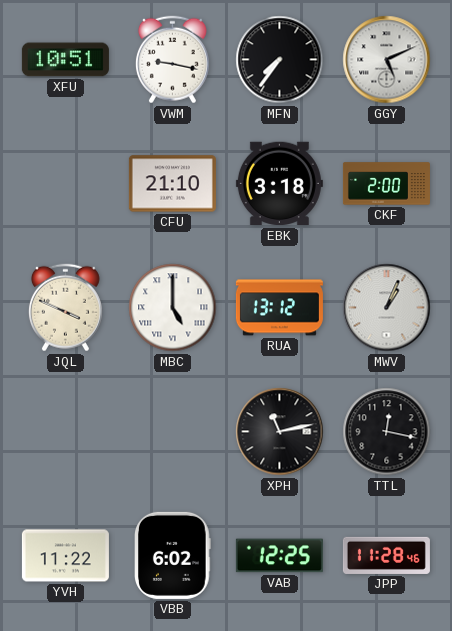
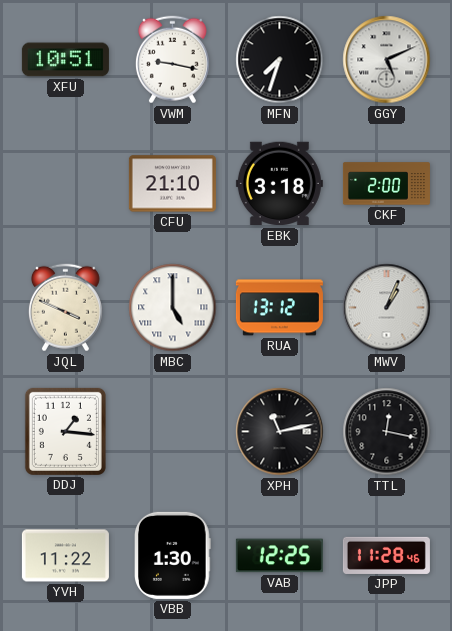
MFN: 7:36 -> 7:33 (280, 60)
DDJ: none -> 1:16 (65, 431)
VBB: 6:02 -> 1:30 (173, 555)
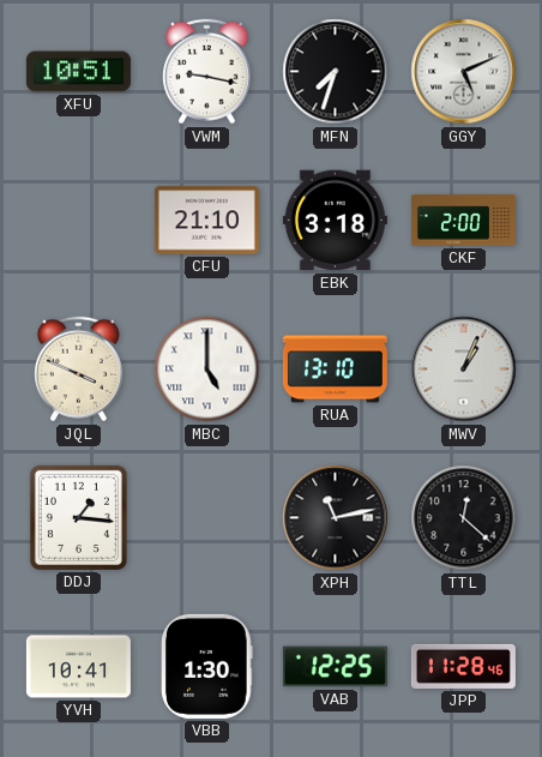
RUA: 13:12 -> 13:10 (335, 370)
TTL: 12:17 -> 12:22 (464, 518)
YVH: 11:22 -> 10:41 (78, 667)
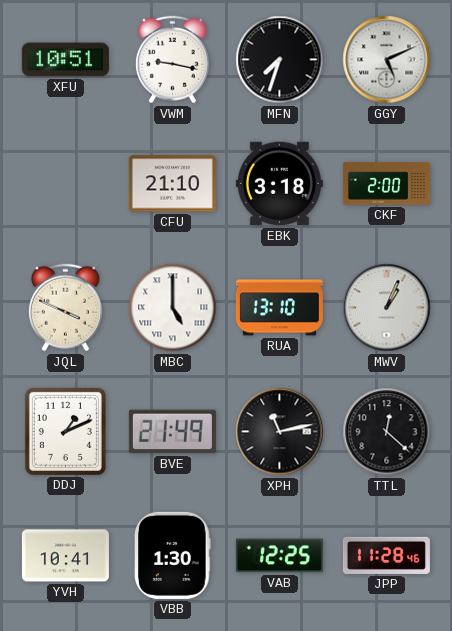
DDJ: 1:16 -> 1:11 (65, 431)
BVE: none -> 21:49 (172, 432)
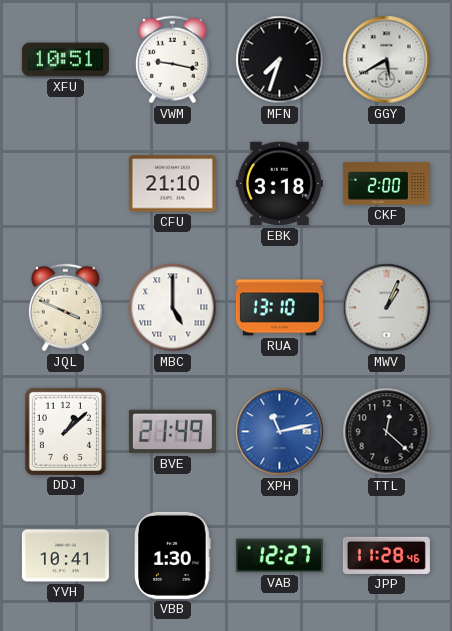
GGY: 5:11 -> 5:40 (387, 60)
DDJ: 1:11 -> 1:08 (65, 431)
XPH dial: black -> blue (280, 432)
VAB: 12:25 -> 12:27 (279, 556)
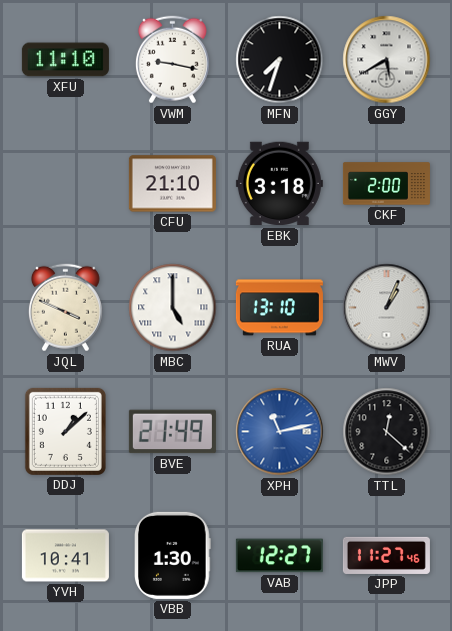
XFU: 10:51 -> 11:10 (65, 60)
JPP: 11:28 -> 11:27 (386, 555)
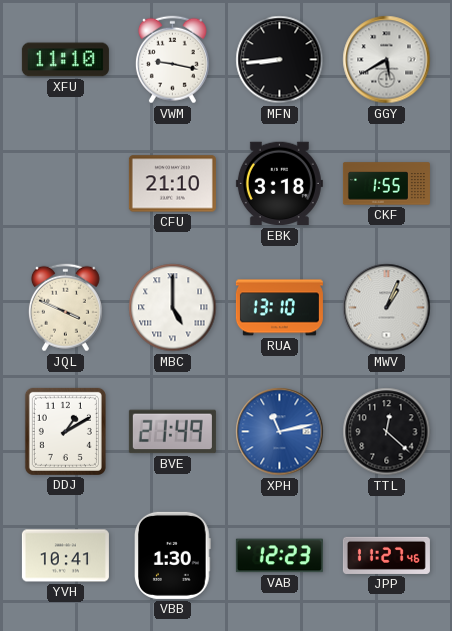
MFN: 7:33 -> 8:44 (280, 60)
CKF: 2:00 -> 1:55 (386, 184)
DDJ: 1:08 -> 1:10 (65, 431)
VAB: 12:27 -> 12:23 (279, 556)
